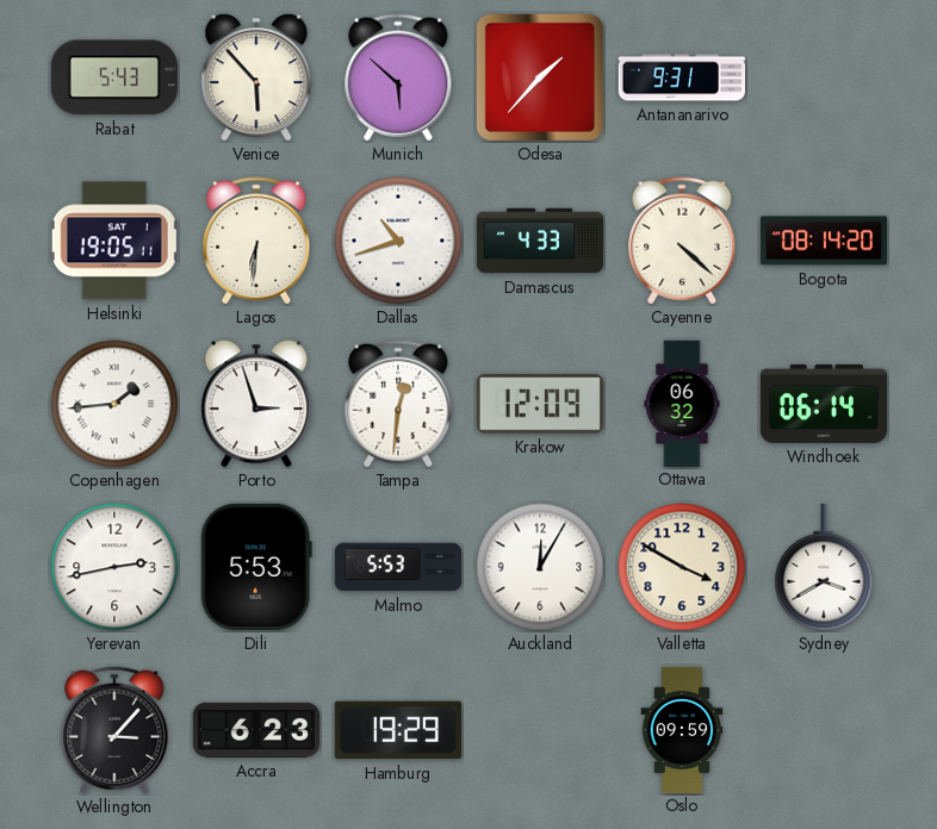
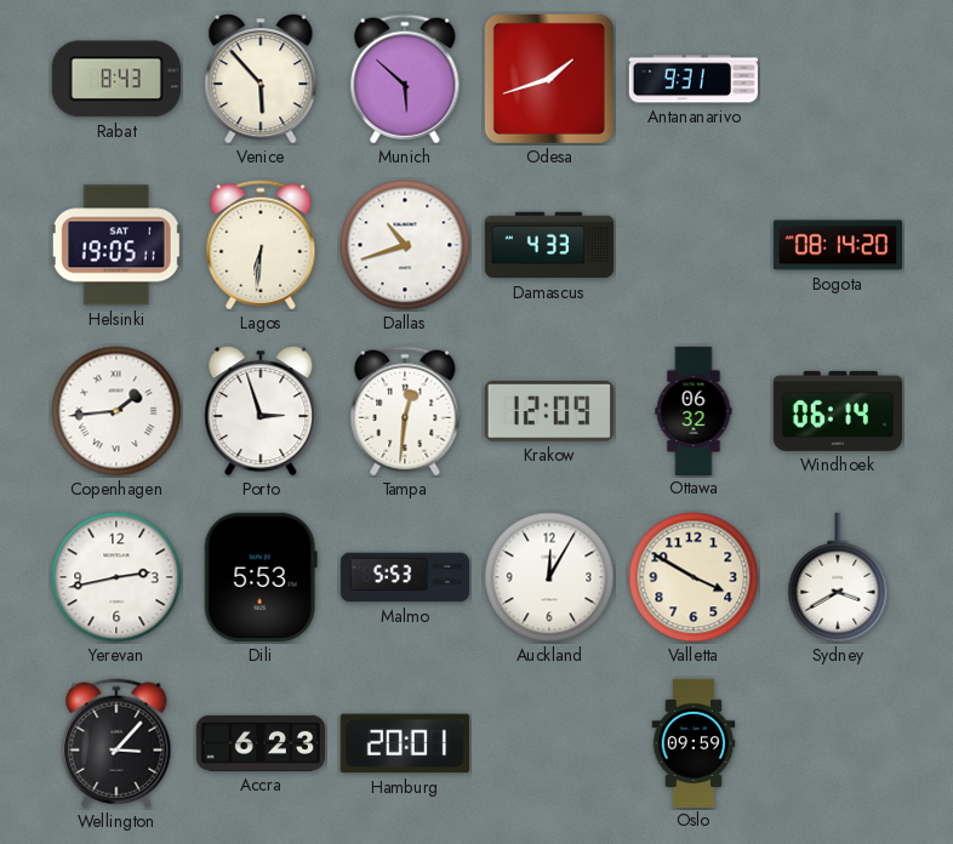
Rabat: 5:43 -> 8:43 (116, 79)
Odesa: 1:37 -> 1:42 (549, 79)
Cayenne: 4:22 -> none (682, 241)
Hamburg: 19:29 -> 20:01 (405, 743)
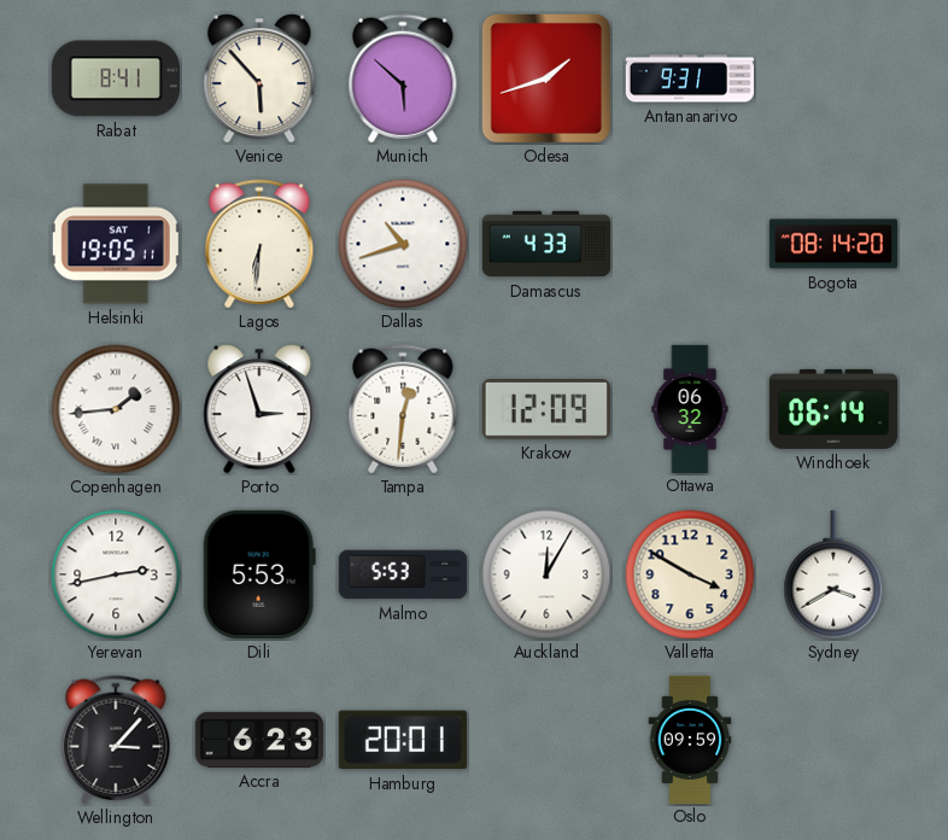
Rabat: 8:43 -> 8:41 (116, 78)
